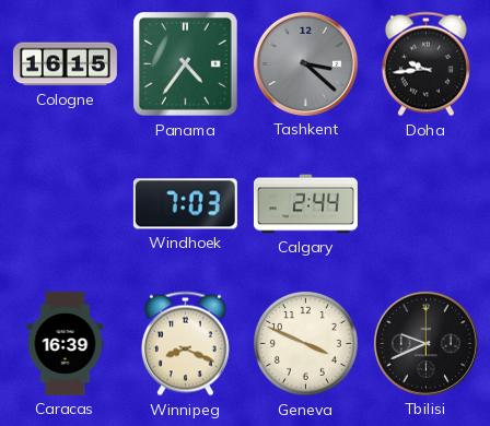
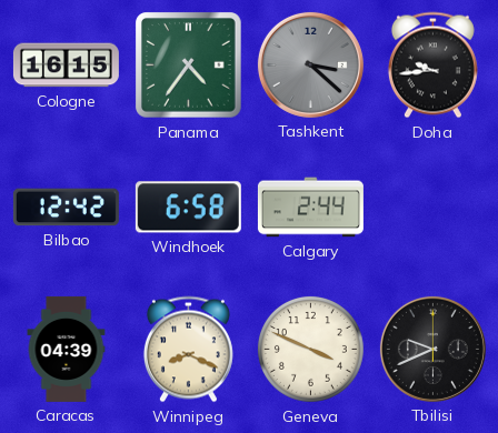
Bilbao: none -> 12:42 (66, 208)
Windhoek: 7:03 -> 6:58 (188, 208)
Caracas: 16:39 -> 04:39 (67, 349)
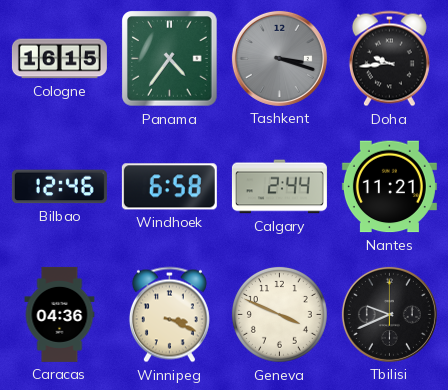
Tashkent: 3:22 -> 3:18 (279, 58)
Bilbao: 12:42 -> 12:46 (59, 187)
Nantes: none -> 11:21 (389, 187)
Caracas: 04:39 -> 04:36 (60, 314)
Winnipeg: 8:19 -> 3:19 (169, 315)
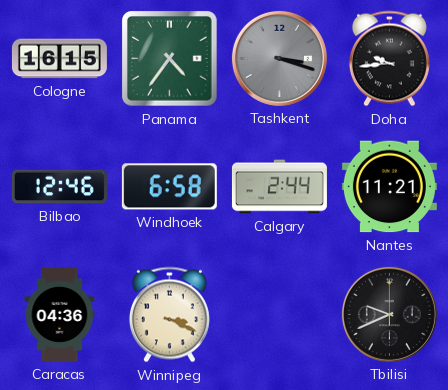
Geneva: 3:49 -> none (279, 314)
